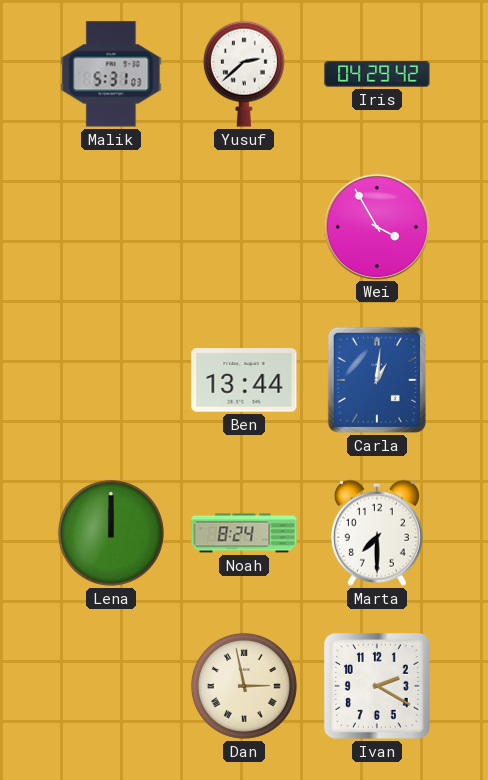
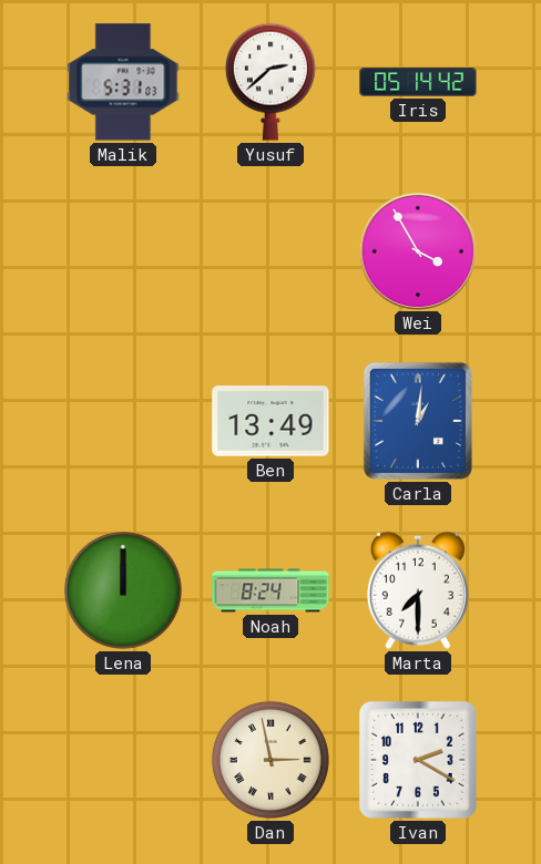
Iris: 04:29 -> 05:14 (418, 83)
Ben: 13:44 -> 13:49 (270, 421)
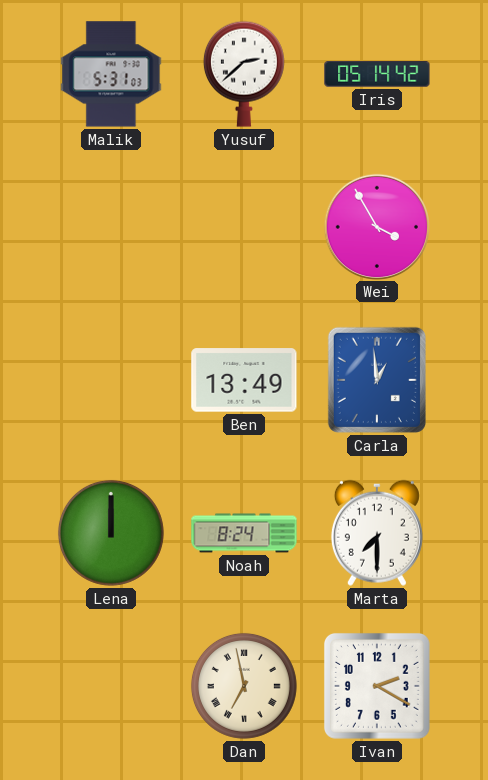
Carla: 1:01 -> 12:59 (377, 380)
Dan: 2:58 -> 6:58 (244, 686)
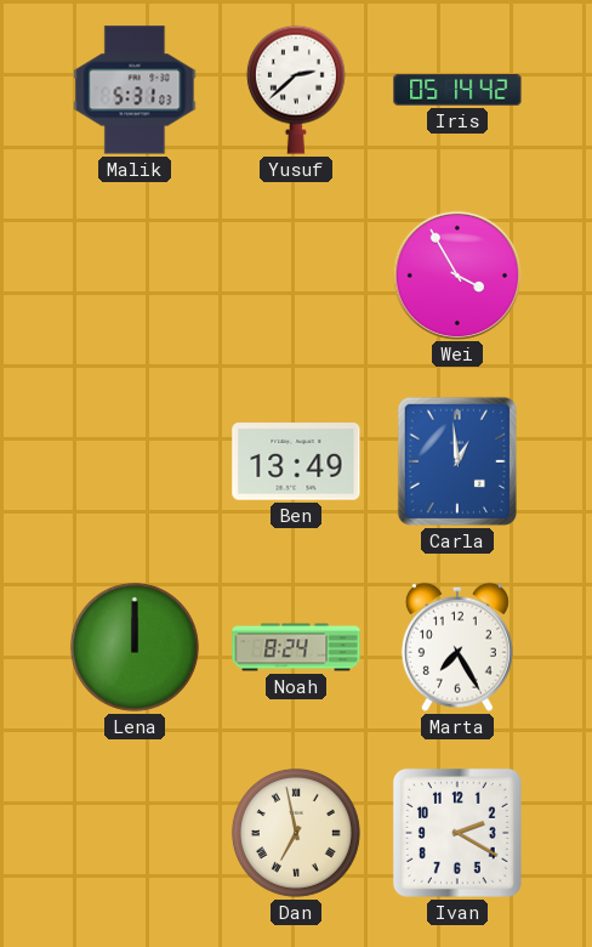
Marta: 7:30 -> 7:25 (457, 647)
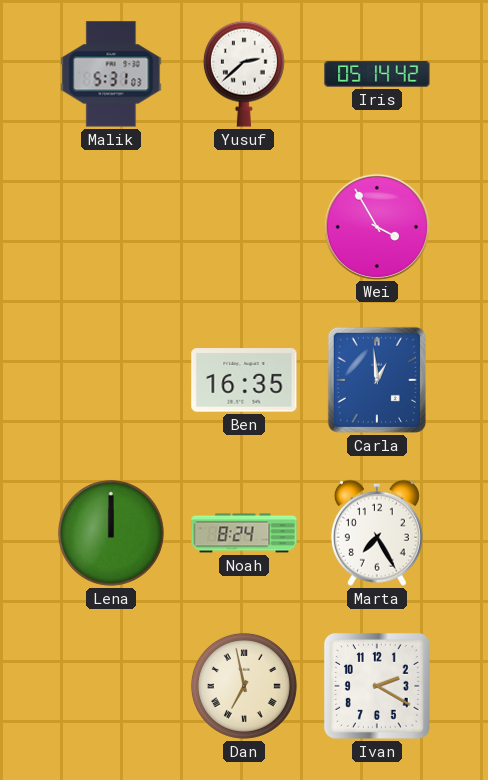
Ben: 13:49 -> 16:35 (244, 380)
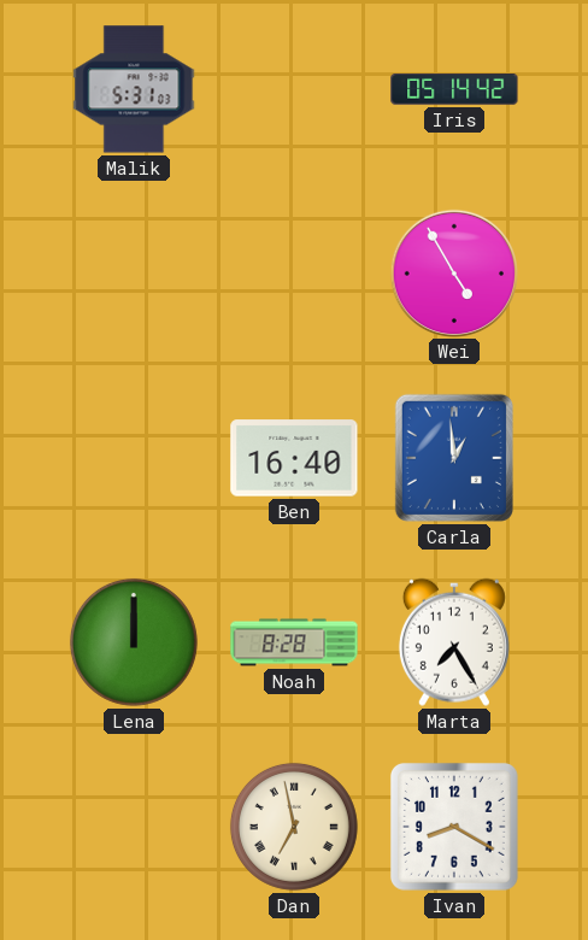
Yusuf: 2:38 -> none (244, 74)
Wei: 3:55 -> 4:55 (453, 272)
Ben: 16:35 -> 16:40 (294, 458)
Noah: 8:24 -> 8:28 (294, 642)
Ivan: 2:20 -> 8:20 (454, 827)
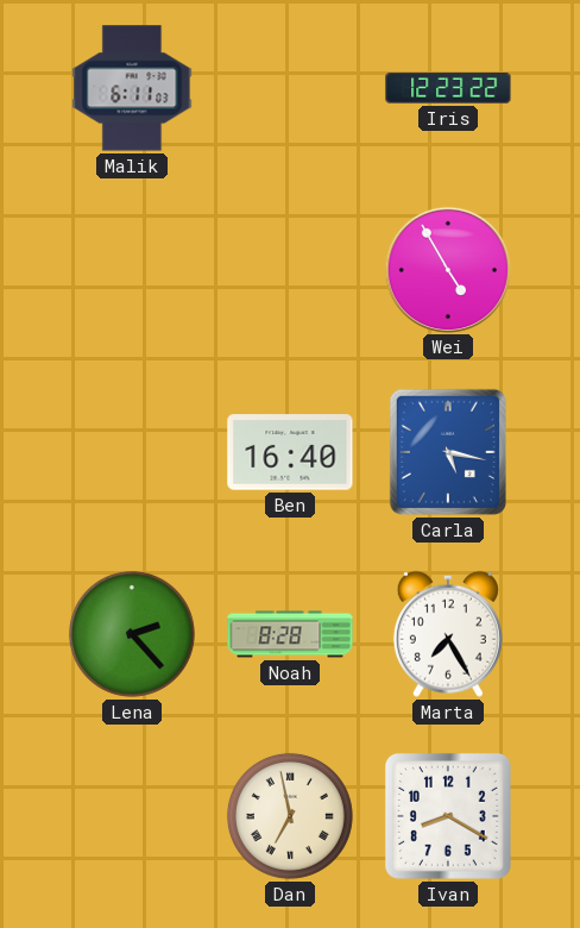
Malik: 5:31 -> 6:11 (132, 88)
Iris: 05:14 -> 12:23 (448, 89)
Carla: 12:59 -> 5:17 (448, 452)
Lena: 12:00 -> 2:23 (132, 634)
